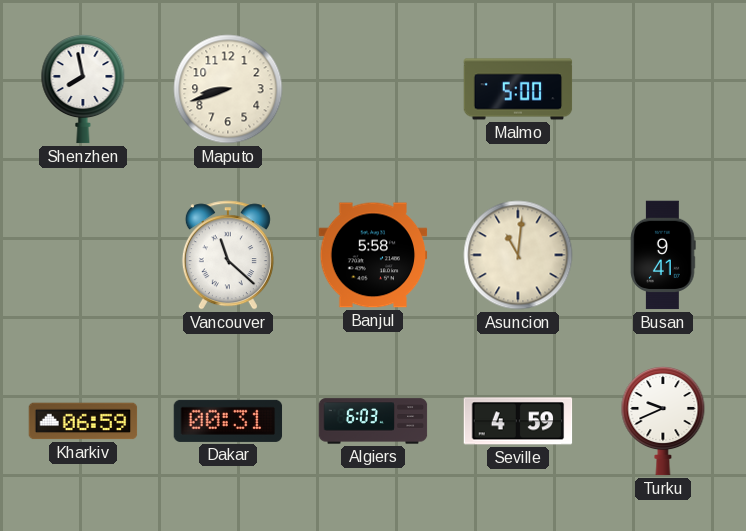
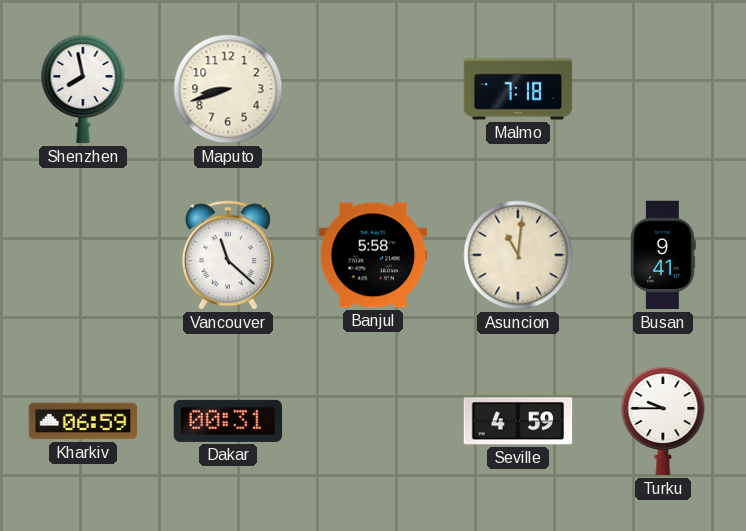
Malmo: 5:00 -> 7:18 (518, 89)
Algiers: 6:03 -> none (373, 421)
Turku: 9:41 -> 9:45 (663, 421)
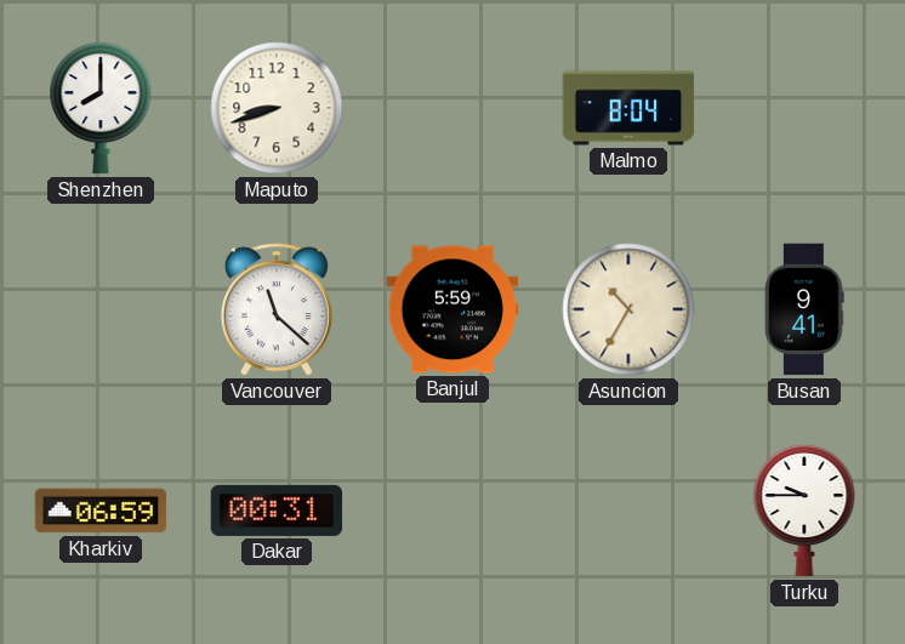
Shenzhen: 7:58 -> 8:00 (101, 108)
Malmo: 7:18 -> 8:04 (628, 108)
Banjul: 5:58 -> 5:59 (452, 309)
Asuncion: 11:01 -> 10:35 (628, 309)
Seville: 4:59 -> none (518, 421)
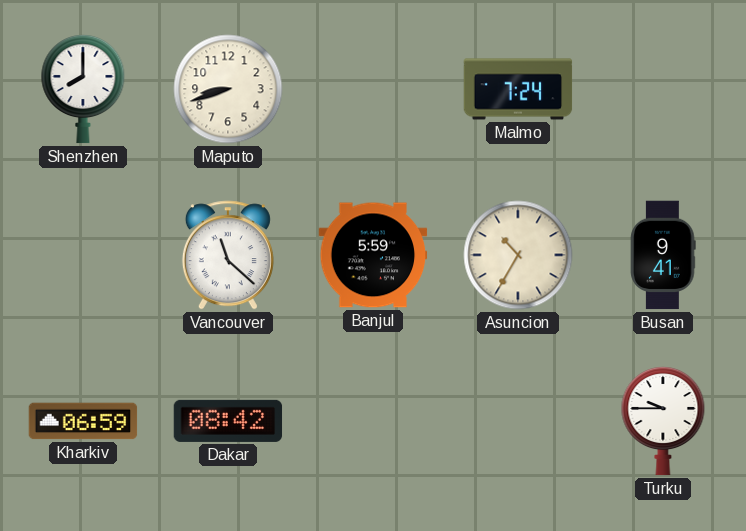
Malmo: 8:04 -> 7:24 (518, 89)
Dakar: 00:31 -> 08:42 (228, 421)
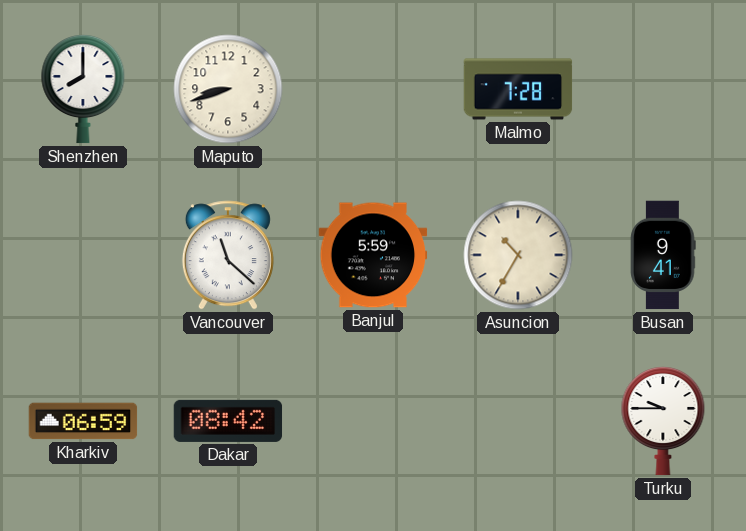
Malmo: 7:24 -> 7:28 (518, 89)
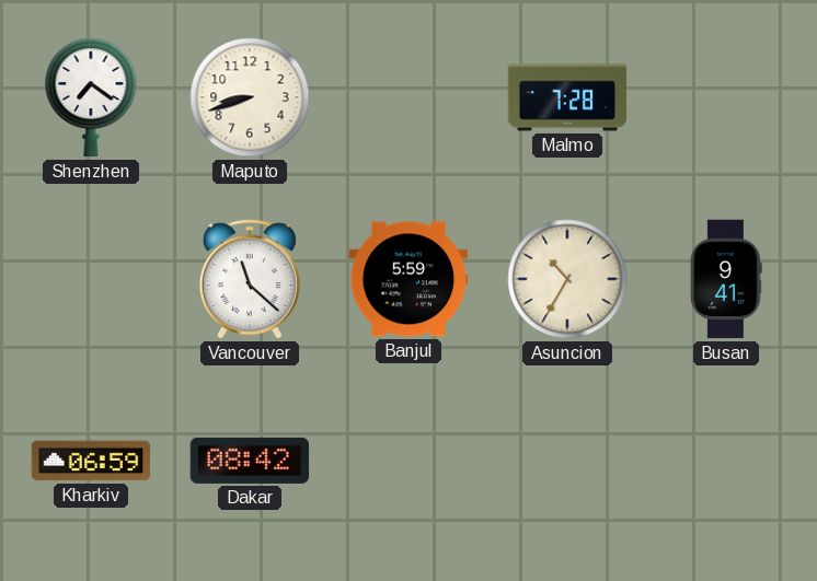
Shenzhen: 8:00 -> 7:21 (91, 97)
Turku: 9:45 -> none (663, 421)
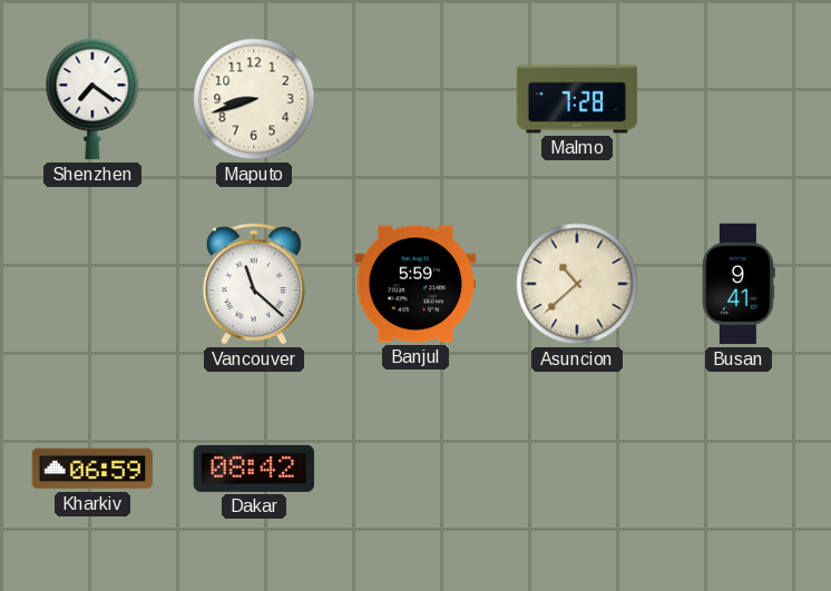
Asuncion: 10:35 -> 10:38 (577, 284)
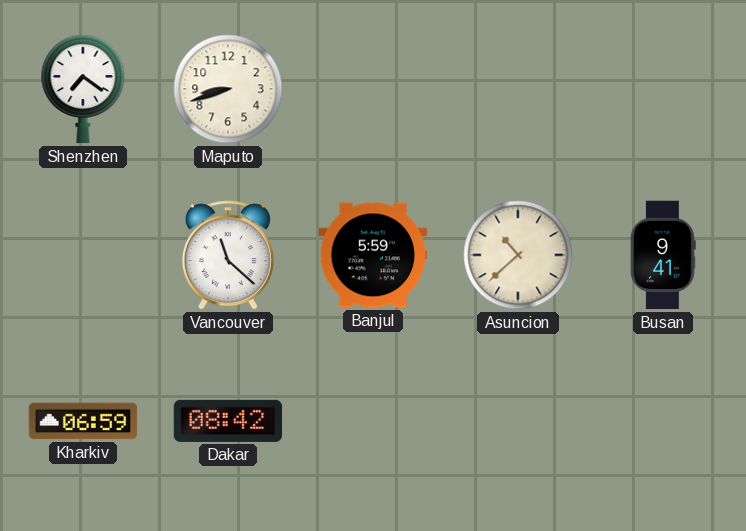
Malmo: 7:28 -> none (577, 99)
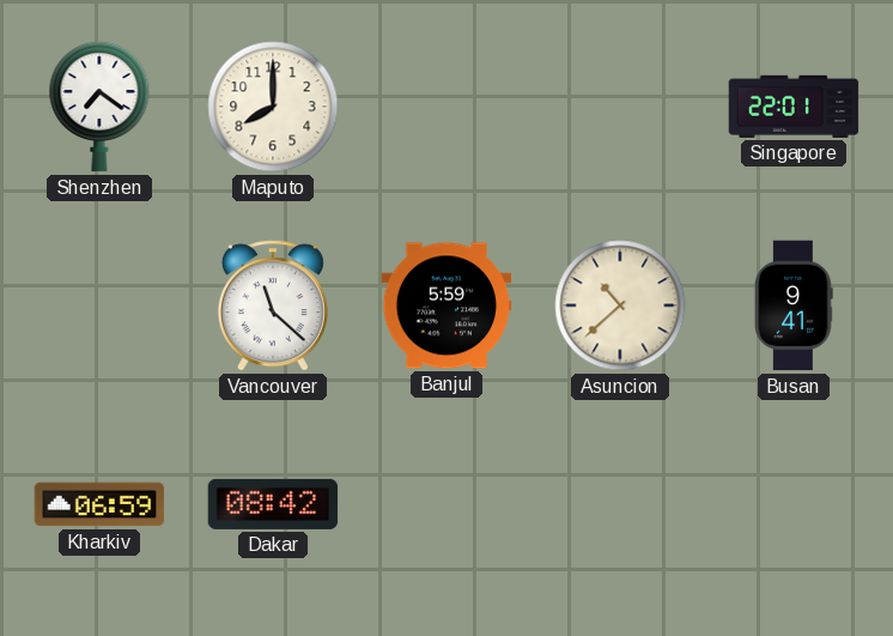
Maputo: 8:42 -> 8:00 (273, 107)
Singapore: none -> 22:01 (794, 107)
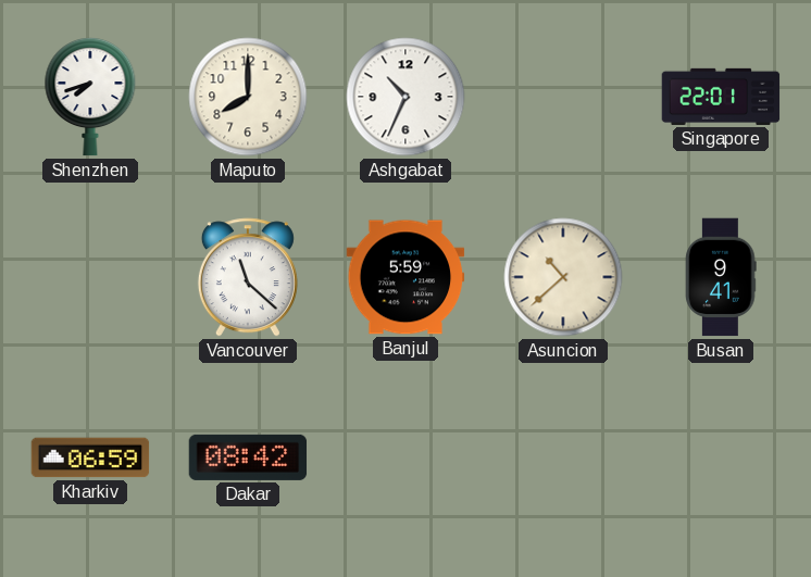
Shenzhen: 7:21 -> 7:42 (90, 97)
Ashgabat: none -> 10:34 (405, 97)
